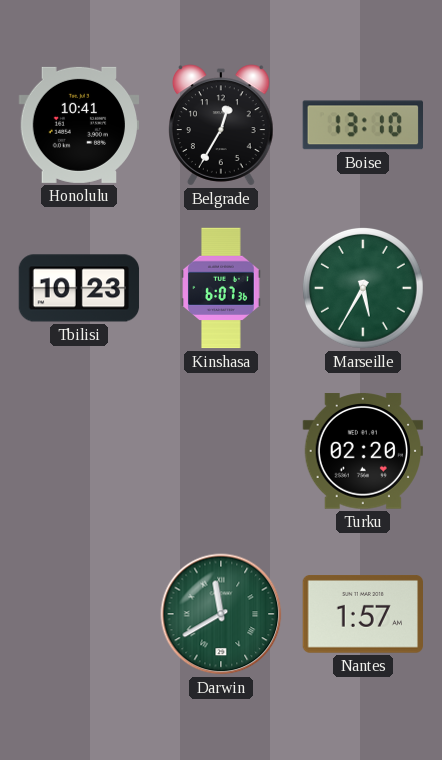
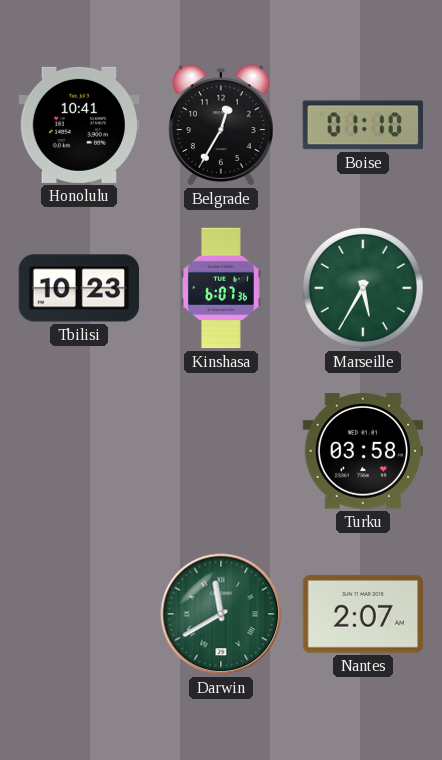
Boise: 13:10 -> 01:10 (362, 125)
Turku: 02:20 -> 03:58 (363, 451)
Nantes: 1:57 -> 2:07 (362, 615)
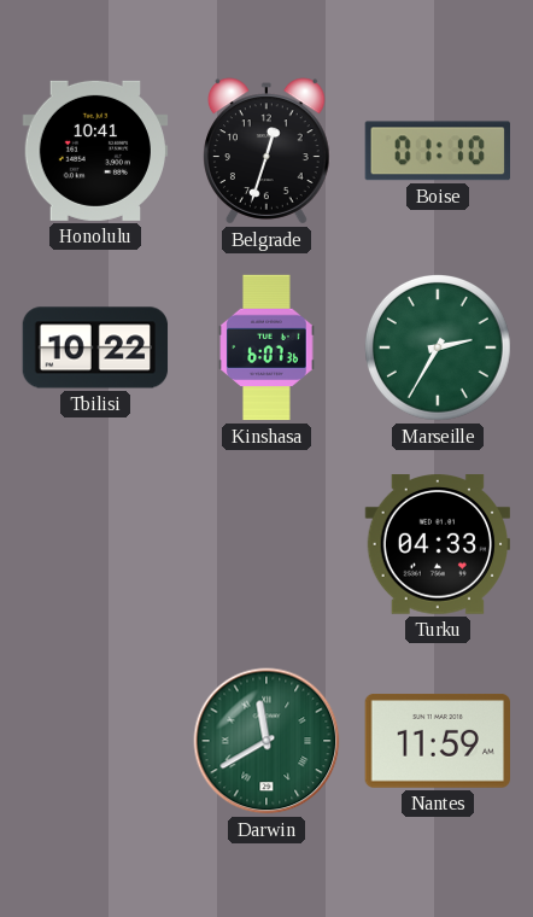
Belgrade: 12:35 -> 12:33 (268, 151)
Tbilisi: 10:23 -> 10:22 (95, 347)
Marseille: 5:35 -> 2:35 (438, 347)
Turku: 03:58 -> 04:33 (438, 544)
Nantes: 2:07 -> 11:59 (437, 742)
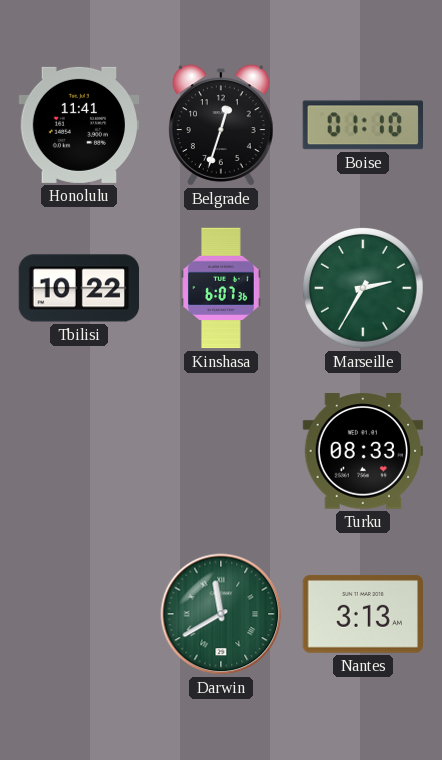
Honolulu: 10:41 -> 11:41 (79, 125)
Turku: 04:33 -> 08:33 (363, 451)
Nantes: 11:59 -> 3:13 (362, 615)
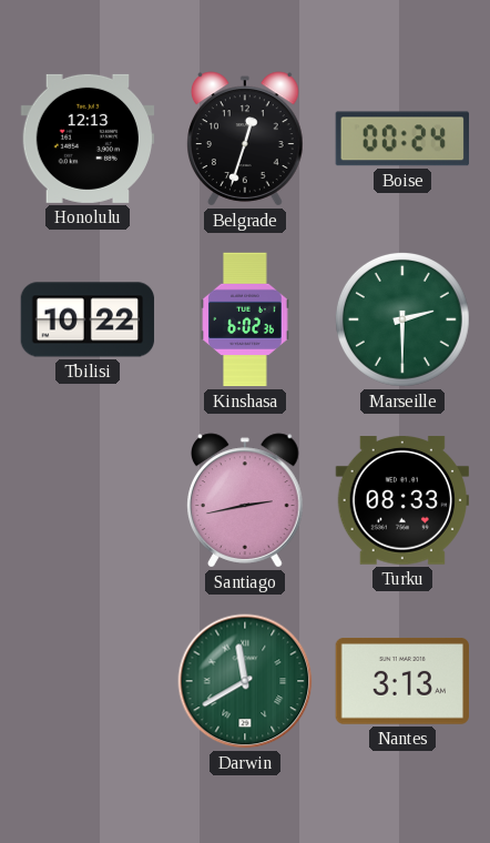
Honolulu: 11:41 -> 12:13 (88, 139)
Boise: 01:10 -> 00:24 (401, 139)
Kinshasa: 6:07 -> 6:02 (245, 319)
Marseille: 2:35 -> 2:30 (402, 319)
Santiago: none -> 2:43 (246, 500)
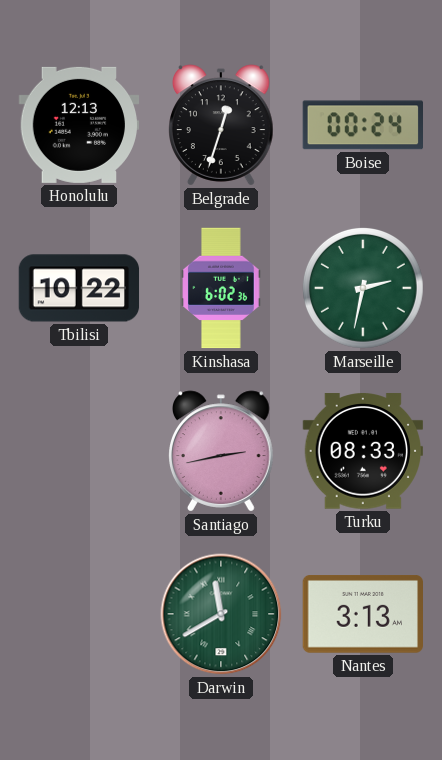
Marseille: 2:30 -> 2:32 (363, 288)
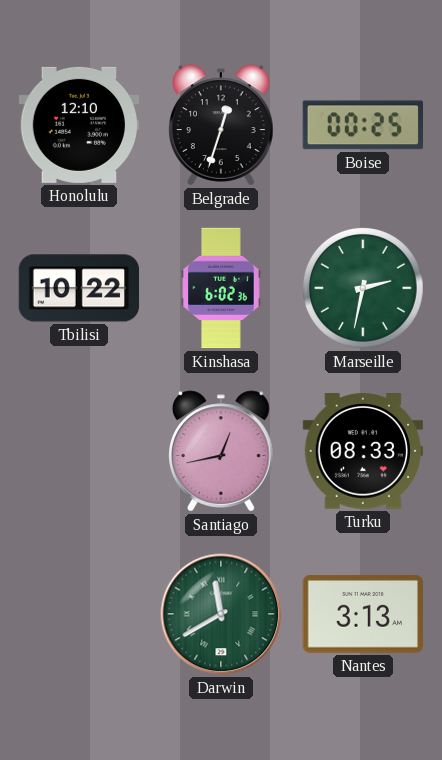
Honolulu: 12:13 -> 12:10 (79, 125)
Boise: 00:24 -> 00:25 (362, 125)
Santiago: 2:43 -> 12:43 (222, 451)
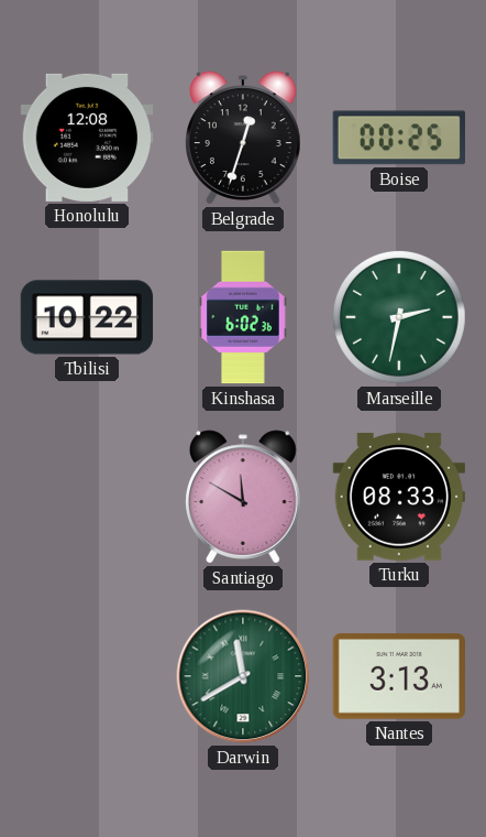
Honolulu: 12:10 -> 12:08 (87, 138)
Santiago: 12:43 -> 11:50 (244, 497)
